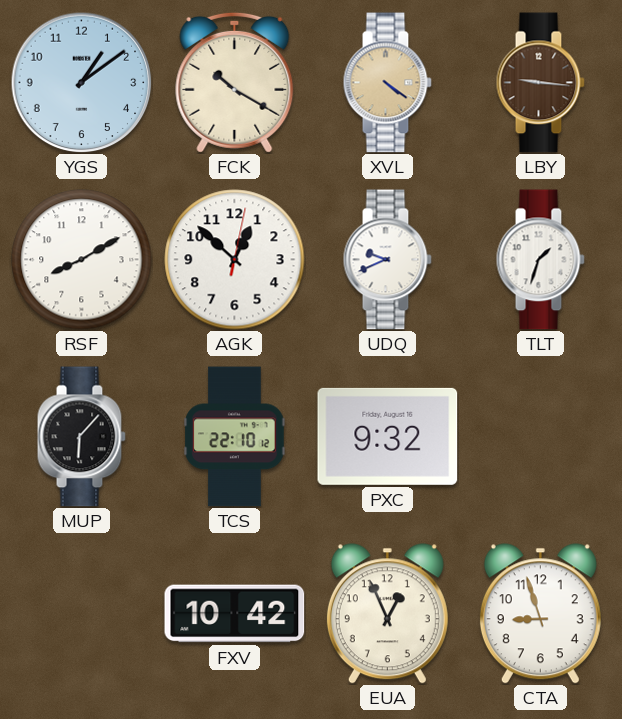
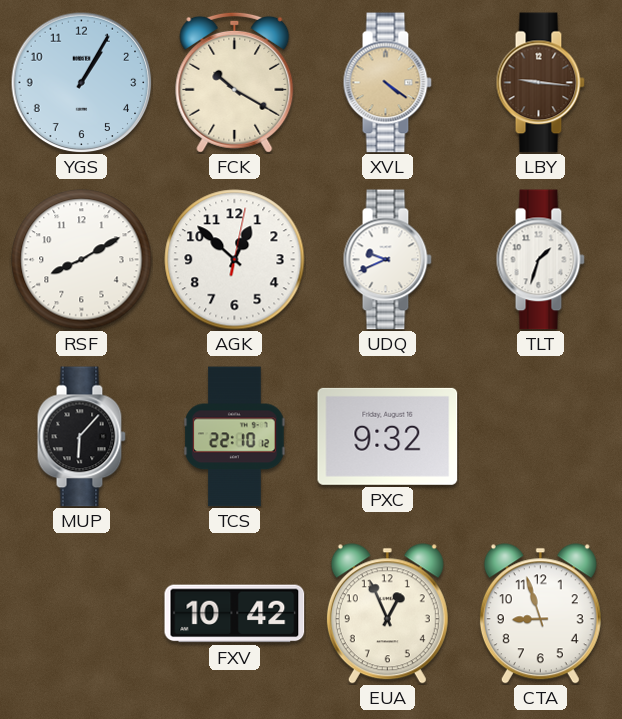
YGS: 1:09 -> 1:05 (81, 82)
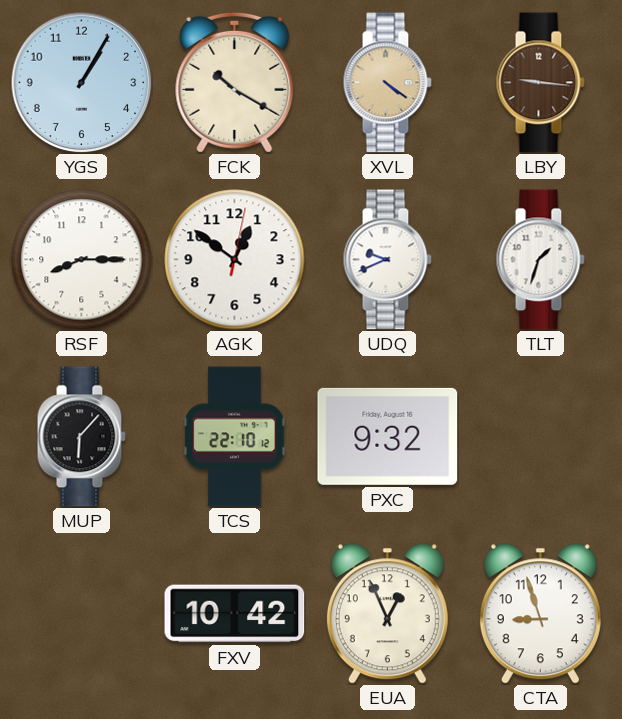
RSF: 8:10 -> 8:15 (82, 260)
AGK: 12:52 -> 12:51 (235, 260)
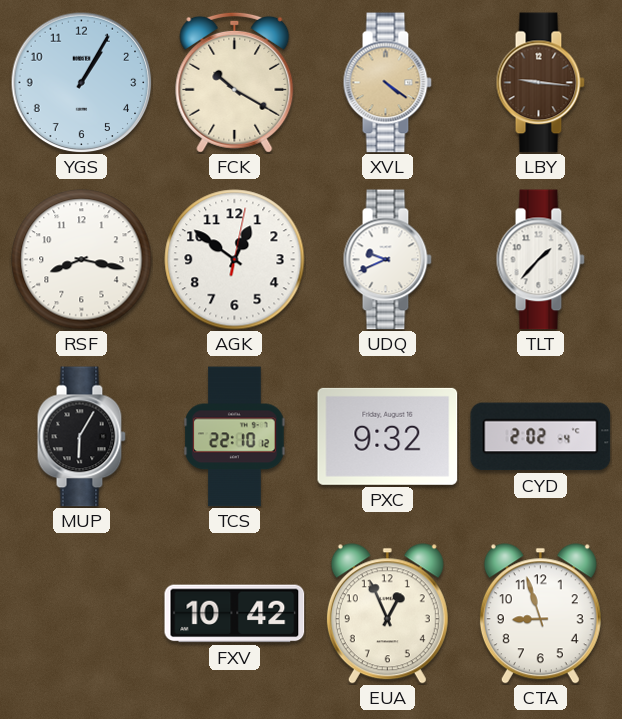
RSF: 8:15 -> 8:17 (82, 260)
TLT: 1:33 -> 1:37 (540, 260)
MUP: 6:07 -> 6:05 (81, 437)
CYD: none -> 2:02 (541, 437)
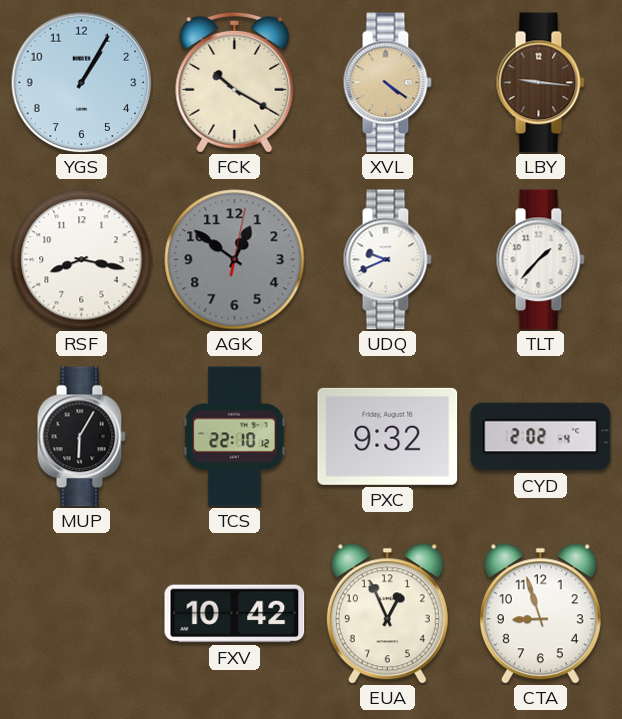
AGK dial: white -> grey (235, 260)
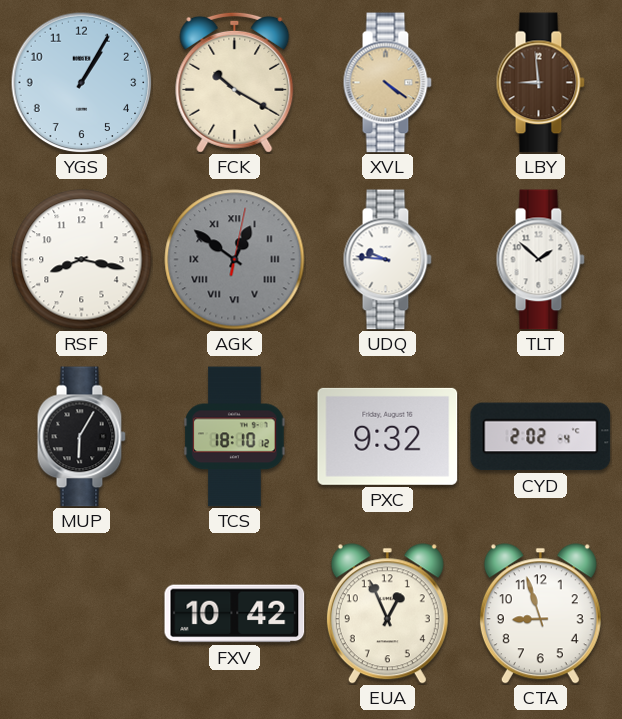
LBY: 9:16 -> 8:59 (540, 83)
AGK numerals: Arabic -> Roman (235, 260)
UDQ: 9:41 -> 9:46 (387, 260)
TLT: 1:37 -> 1:52 (540, 260)
TCS: 22:10 -> 18:10 (235, 437)
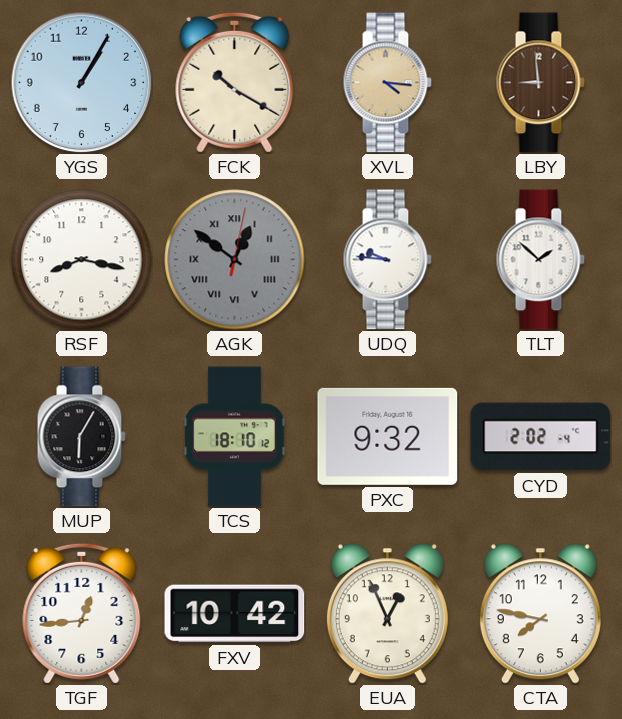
XVL: 4:21 -> 4:16 (387, 83)
TGF: none -> 12:44 (82, 613)
CTA: 8:57 -> 7:47 (540, 614)
